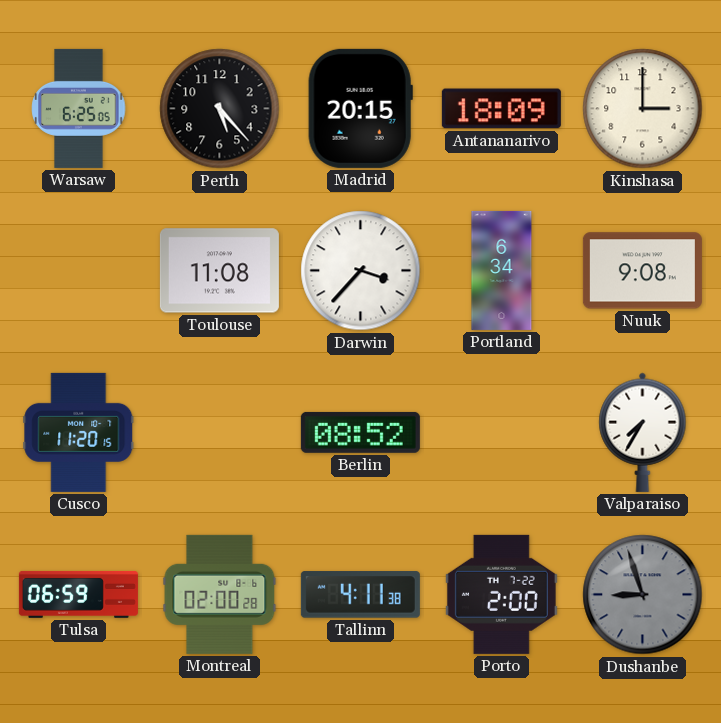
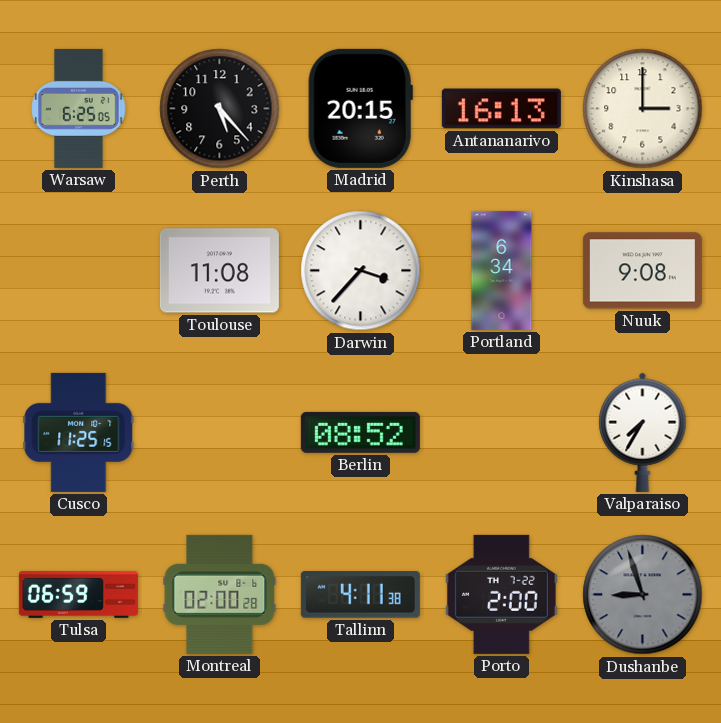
Antananarivo: 18:09 -> 16:13 (501, 109)
Cusco: 11:20 -> 11:25 (79, 432)
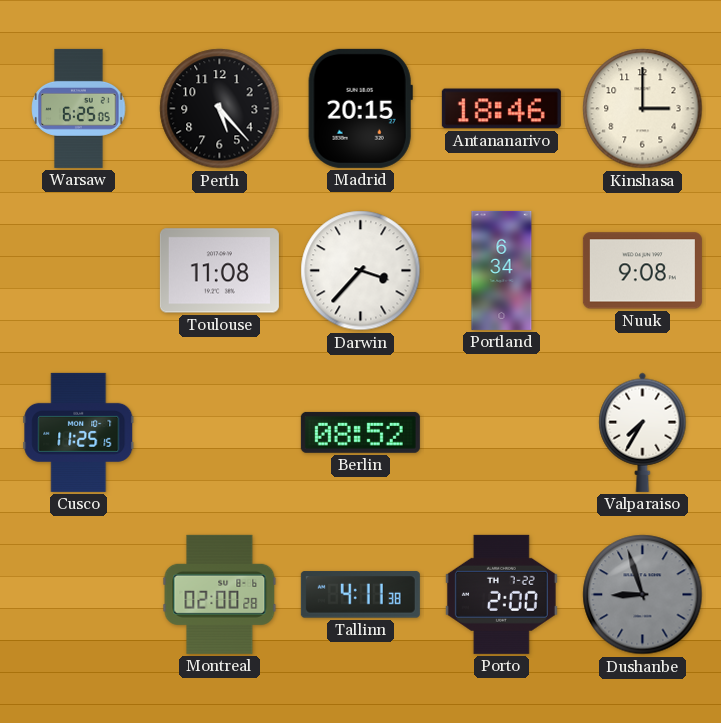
Antananarivo: 16:13 -> 18:46 (501, 109)
Tulsa: 06:59 -> none (78, 594)
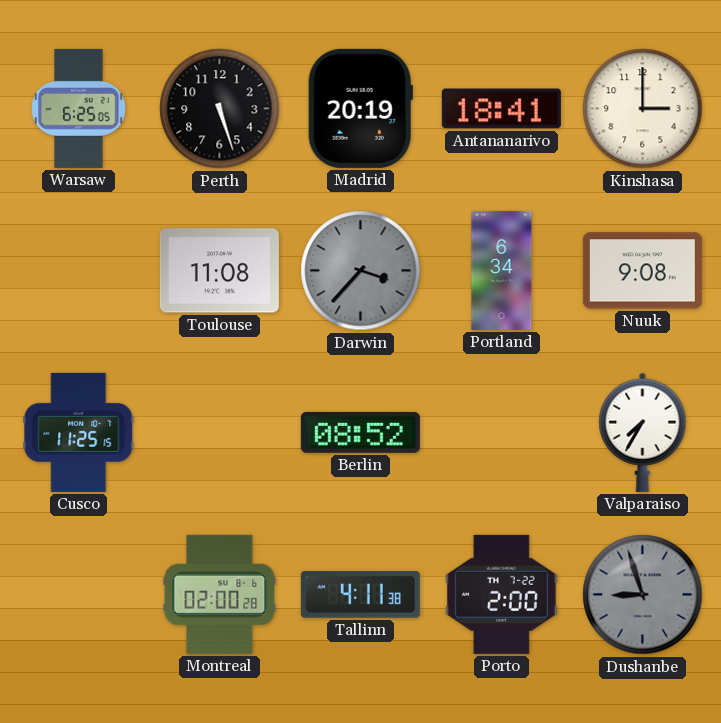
Perth: 5:23 -> 5:27 (220, 109)
Madrid: 20:15 -> 20:19 (360, 108)
Antananarivo: 18:46 -> 18:41 (501, 109)
Darwin dial: white -> grey (361, 271)
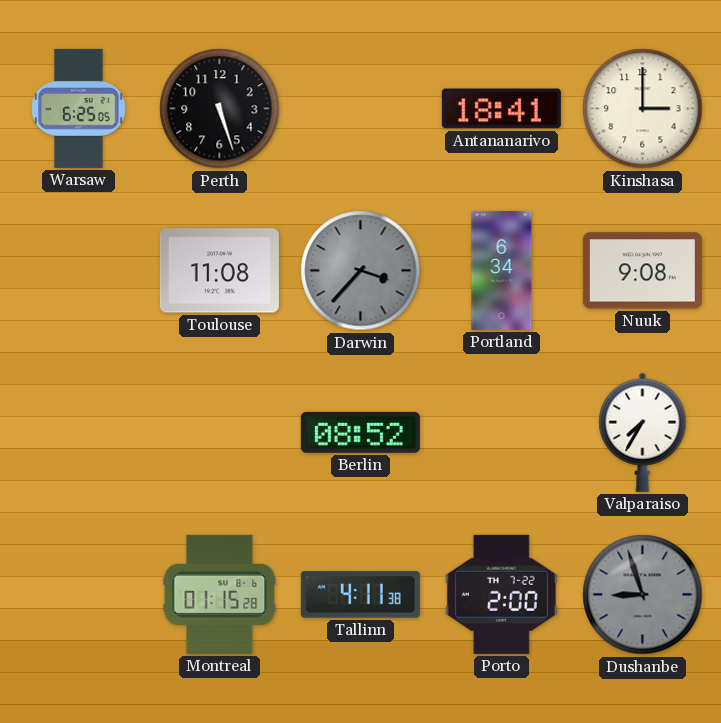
Madrid: 20:19 -> none (360, 108)
Cusco: 11:25 -> none (79, 432)
Montreal: 02:00 -> 01:15 (220, 594)
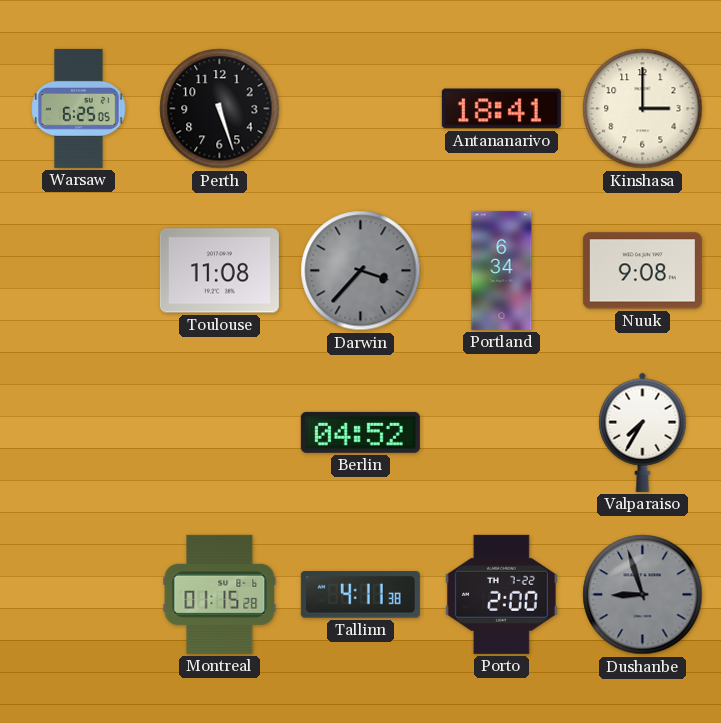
Berlin: 08:52 -> 04:52 (360, 432)
